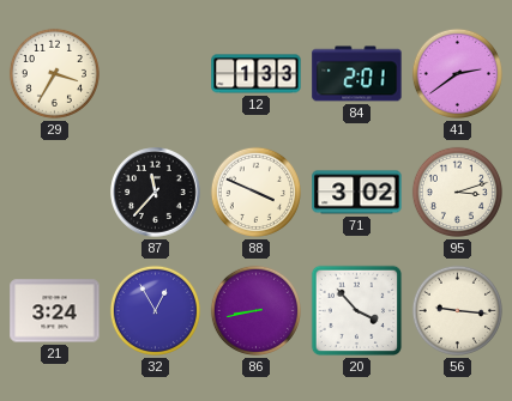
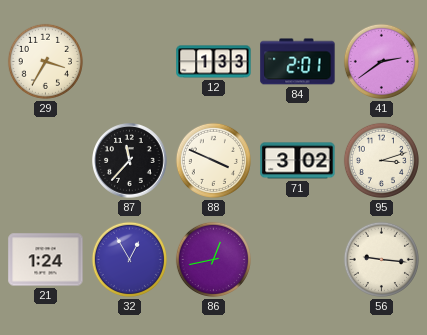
21: 3:24 -> 1:24 (46, 260)
86: 8:43 -> 12:43 (213, 259)
20: 3:53 -> none (357, 311)
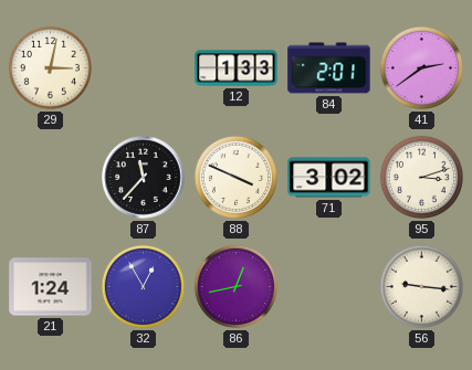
29: 3:35 -> 3:02 (50, 67)
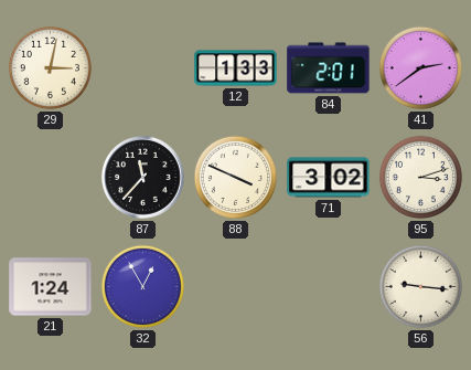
86: 12:43 -> none (235, 286)
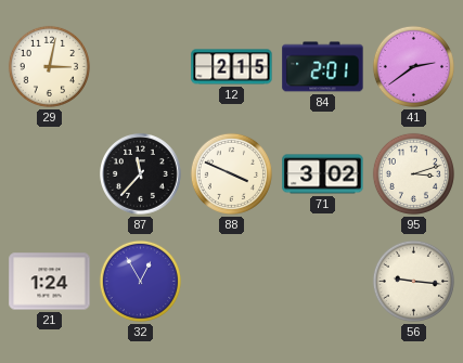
12: 1:33 -> 2:15 (232, 67)
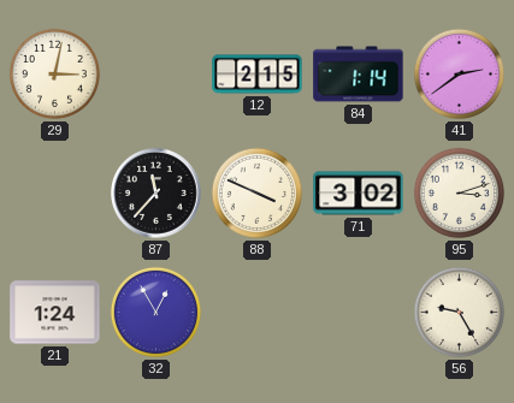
84: 2:01 -> 1:14 (359, 75)
56: 9:16 -> 9:25 (459, 312)
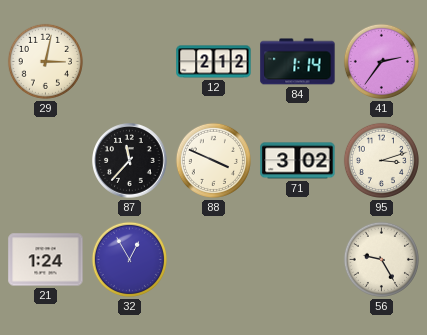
12: 2:15 -> 2:12 (214, 62)
41: 2:39 -> 2:36 (381, 61)
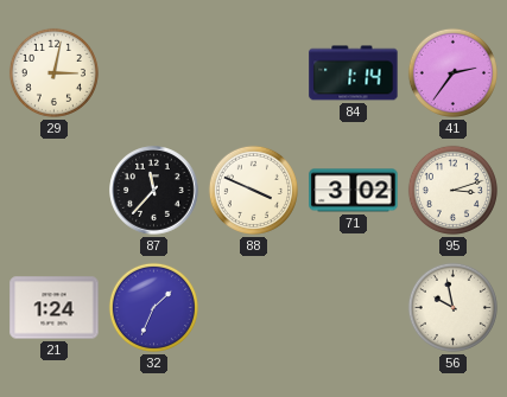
12: 2:12 -> none (214, 62)
32: 12:55 -> 1:34 (153, 307)
56: 9:25 -> 9:58 (452, 307)
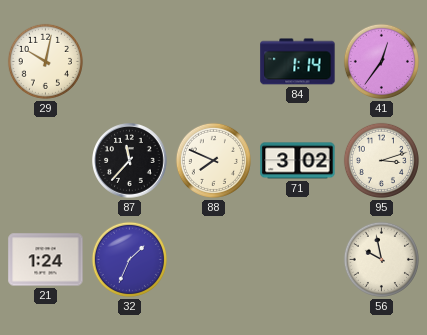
29: 3:02 -> 10:02 (45, 61)
41: 2:36 -> 12:36 (381, 61)
88: 3:49 -> 7:49 (213, 160)
